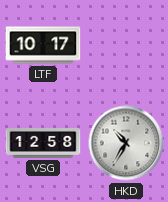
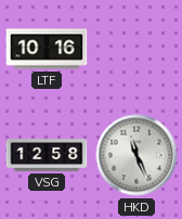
LTF: 10:17 -> 10:16 (47, 49)
HKD: 10:35 -> 11:26 (136, 155)
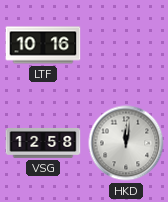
HKD: 11:26 -> 12:01 (126, 143)
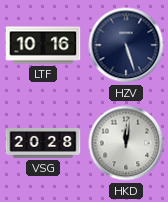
HZV: none -> 5:27 (126, 45)
VSG: 12:58 -> 20:28 (43, 144)
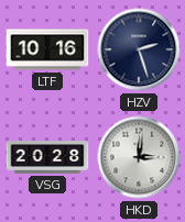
HZV: 5:27 -> 2:27 (139, 49)
HKD: 12:01 -> 3:01 (139, 157)
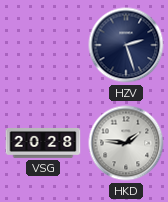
LTF: 10:16 -> none (47, 49)
HKD: 3:01 -> 1:46 (126, 143)
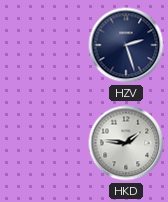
VSG: 20:28 -> none (43, 144)
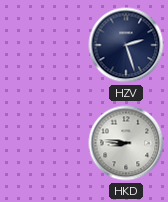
HKD: 1:46 -> 8:46 (126, 143)
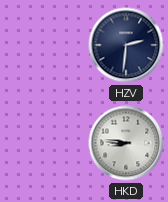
HZV: 2:27 -> 2:31 (126, 45)
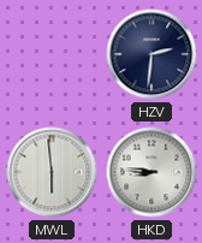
MWL: none -> 5:59 (52, 172)
